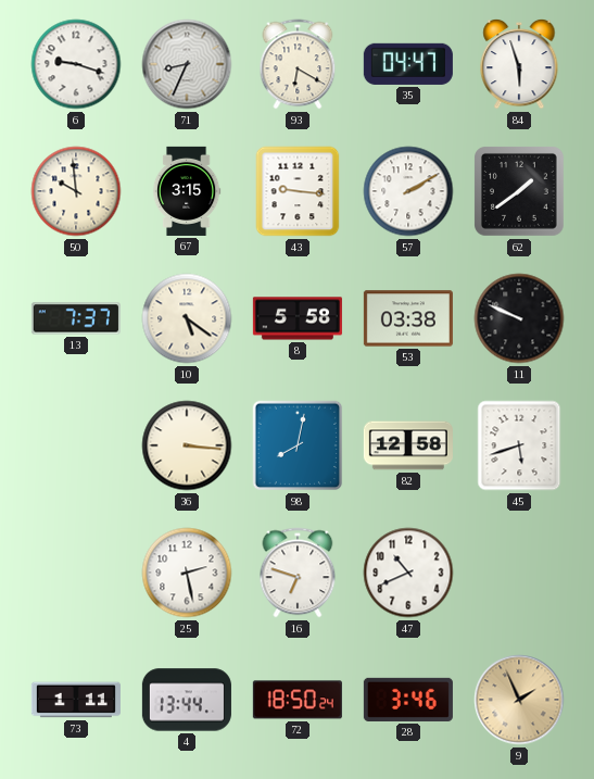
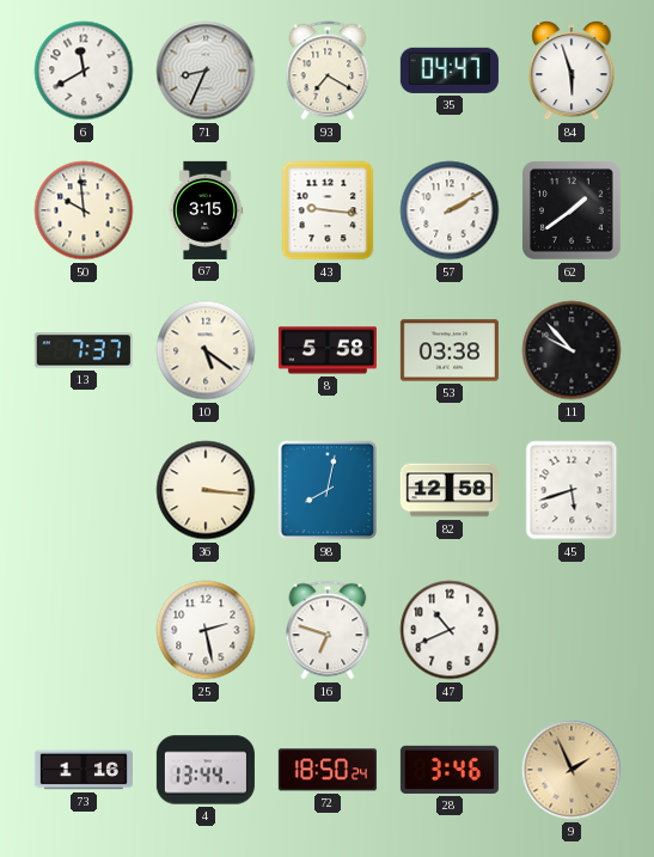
6: 9:18 -> 11:40 (84, 71)
93: 6:20 -> 7:20 (328, 71)
11: 9:49 -> 9:53 (572, 350)
73: 1:11 -> 1:16 (84, 770)
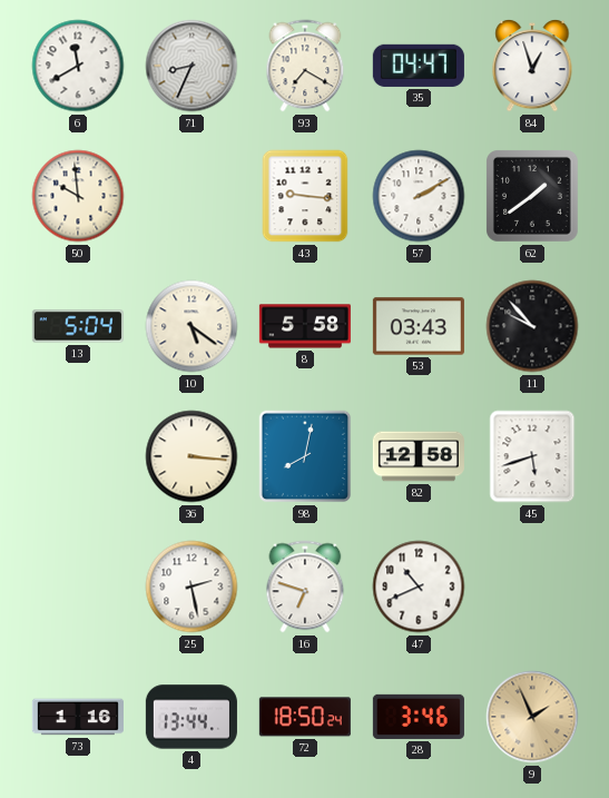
84: 5:57 -> 12:57 (532, 66)
67: 3:15 -> none (206, 210)
13: 7:37 -> 5:04 (78, 326)
53: 03:38 -> 03:43 (419, 326)
